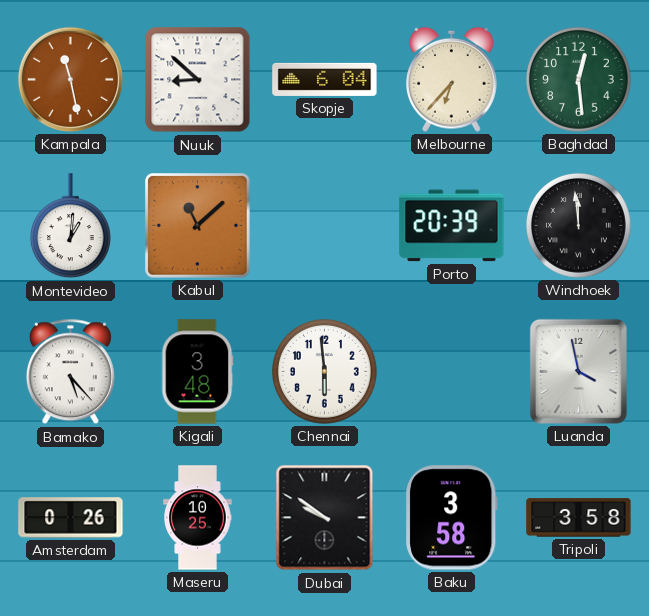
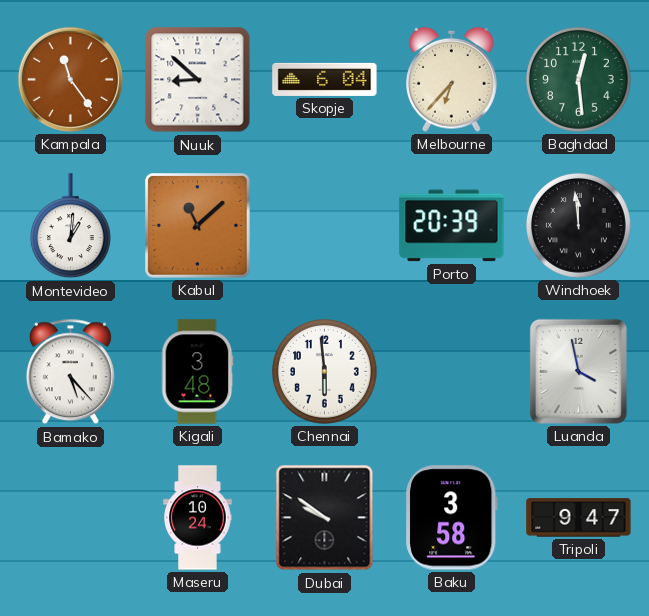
Kampala: 11:28 -> 11:24 (70, 79)
Amsterdam: 0:26 -> none (71, 518)
Maseru: 10:25 -> 10:24 (198, 518)
Tripoli: 3:58 -> 9:47 (579, 518)
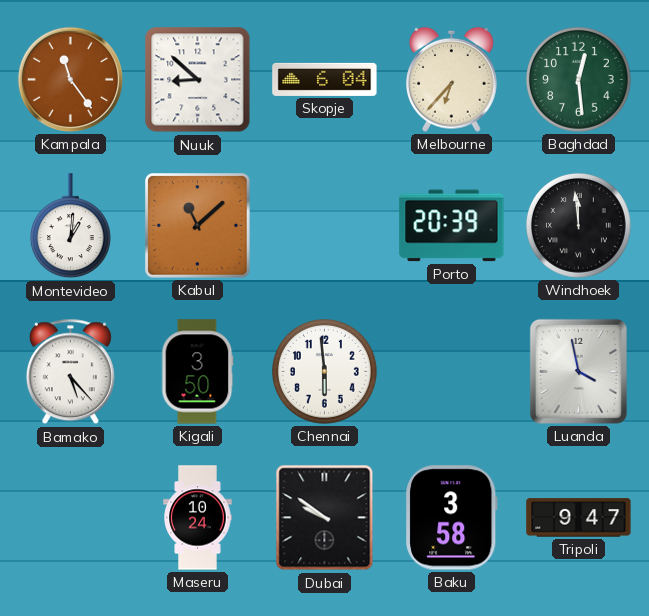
Kigali: 3:48 -> 3:50 (197, 372)
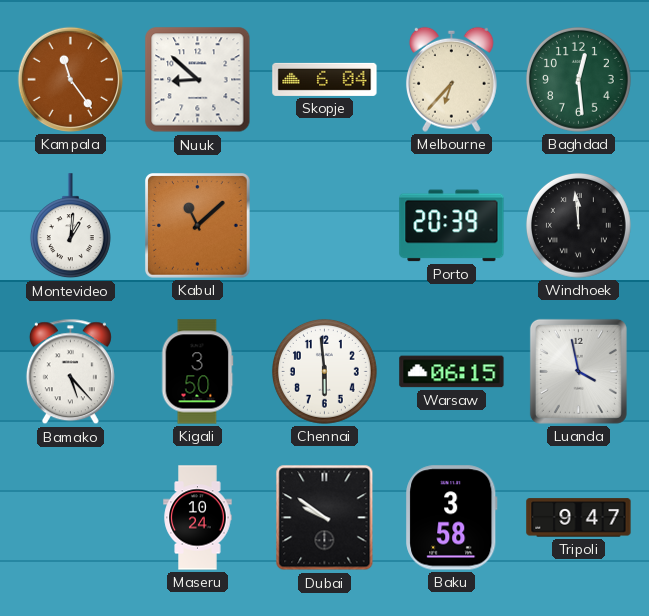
Warsaw: none -> 06:15 (452, 372)
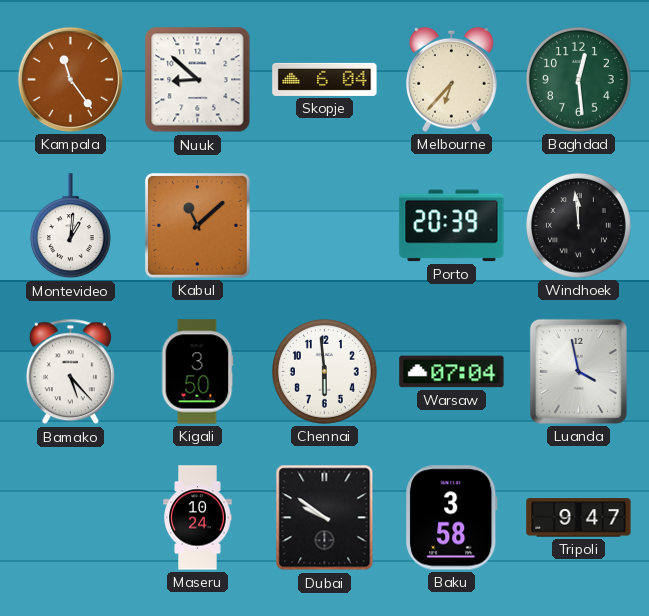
Warsaw: 06:15 -> 07:04 (452, 372)
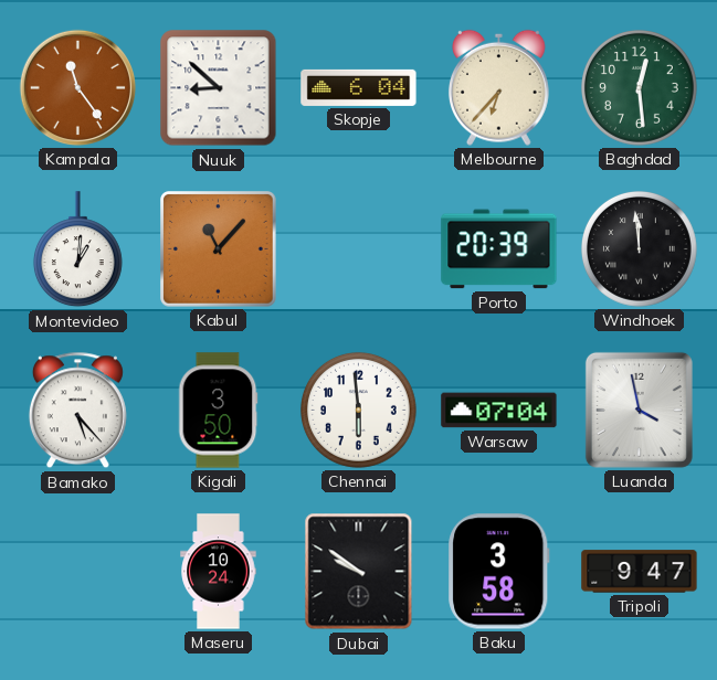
Kabul: 11:08 -> 11:07 (219, 249)
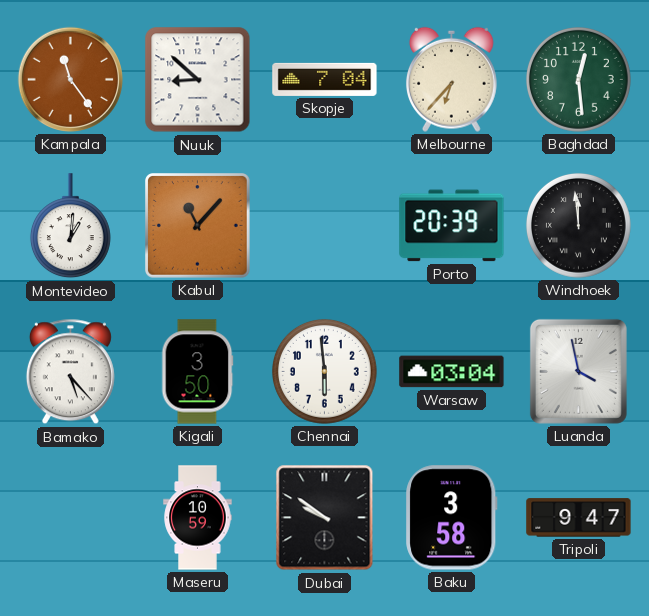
Skopje: 6:04 -> 7:04 (325, 79)
Warsaw: 07:04 -> 03:04 (452, 372)
Maseru: 10:24 -> 10:59 (198, 518)
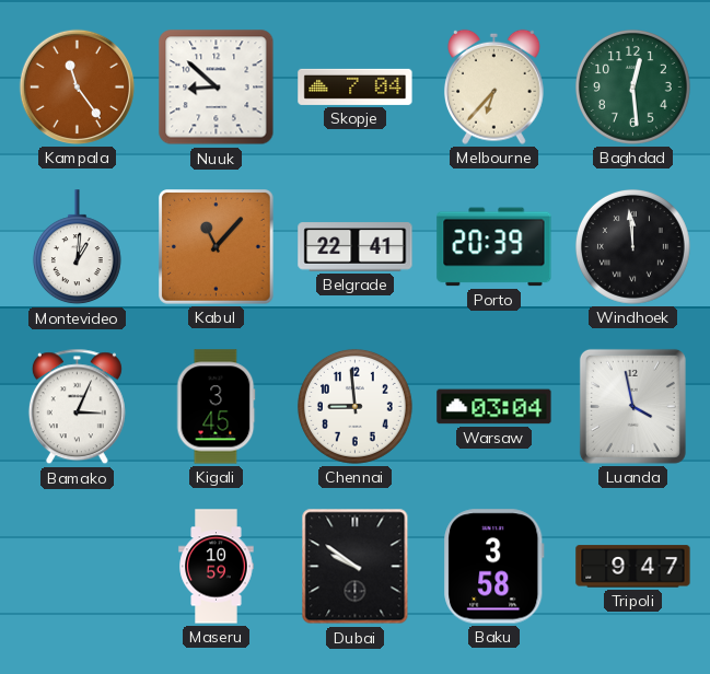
Belgrade: none -> 22:41 (356, 247)
Bamako: 5:23 -> 3:04 (77, 407)
Kigali: 3:50 -> 3:45 (216, 407)
Chennai: 5:59 -> 8:59 (354, 406)
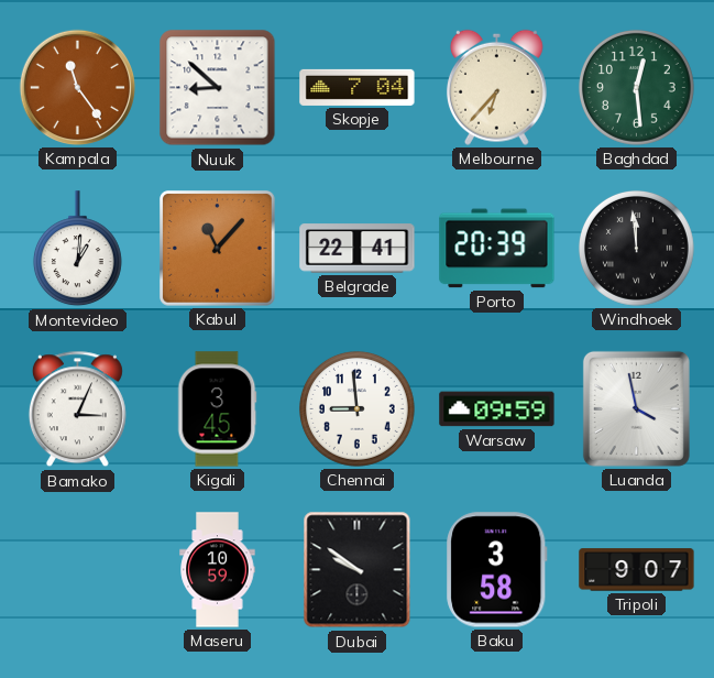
Warsaw: 03:04 -> 09:59 (497, 409)
Tripoli: 9:47 -> 9:07 (637, 570)
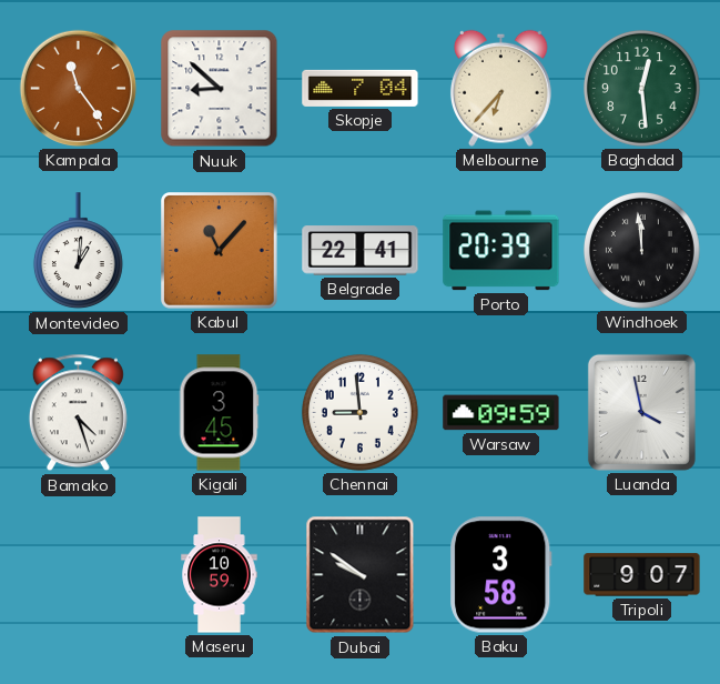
Bamako: 3:04 -> 4:27 (78, 413)
